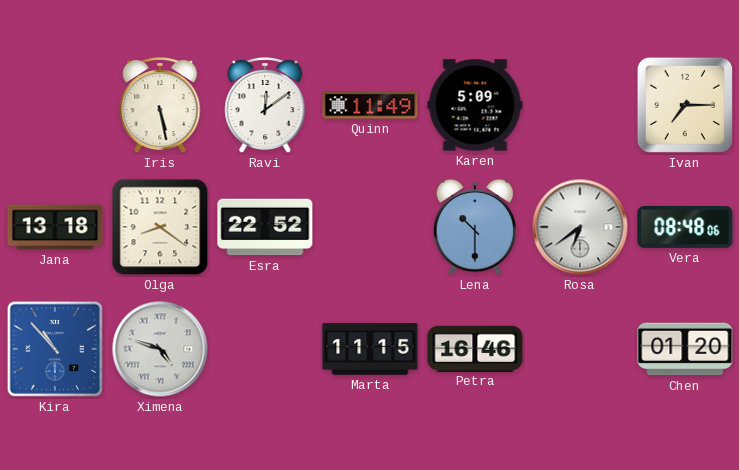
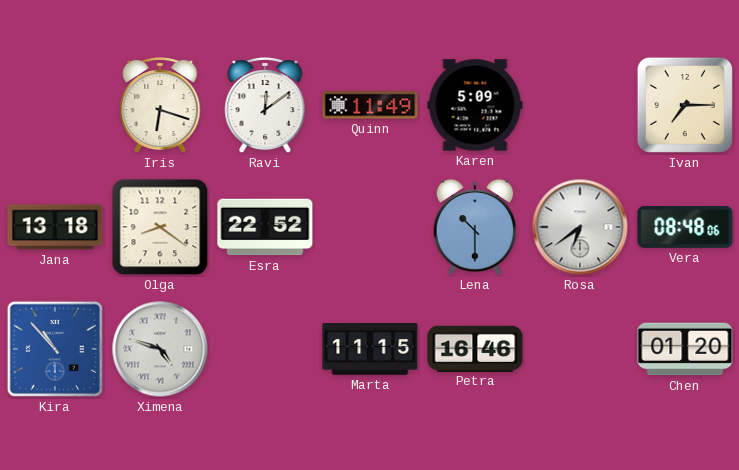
Iris: 5:28 -> 6:18 (160, 106)
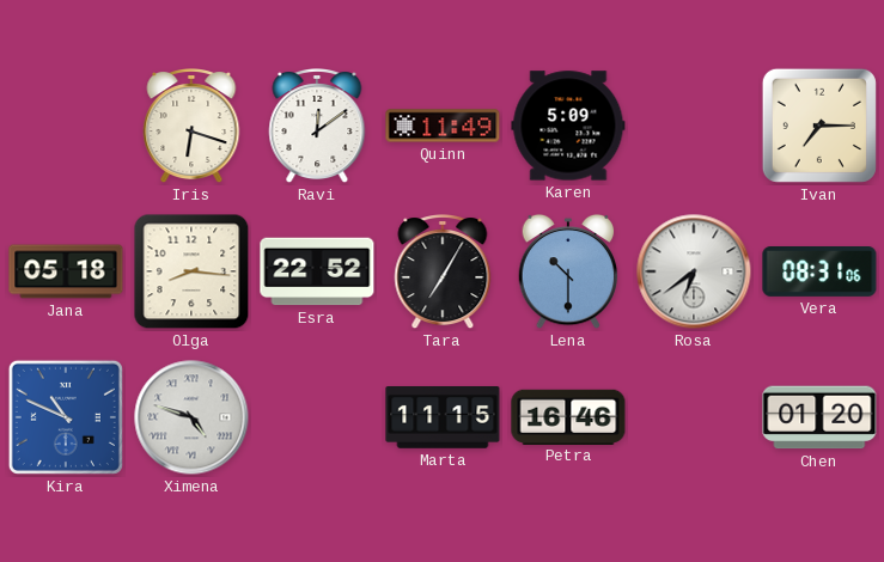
Jana: 13:18 -> 05:18 (66, 271)
Olga: 8:21 -> 8:16 (191, 271)
Tara: none -> 7:05 (443, 273)
Vera: 08:48 -> 08:31 (819, 273)
Kira: 10:53 -> 10:49 (66, 417)
